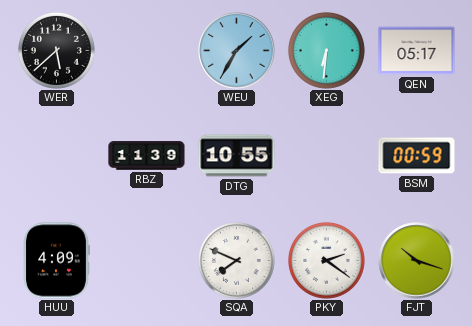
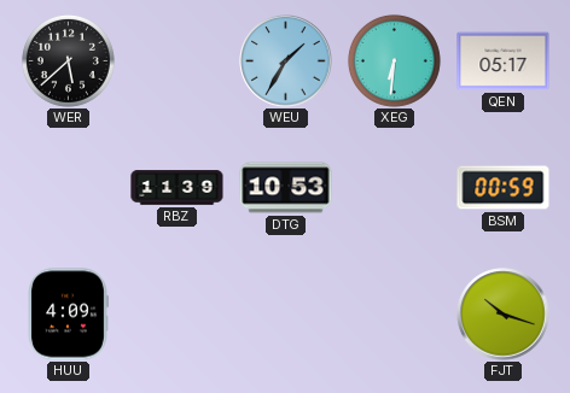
DTG: 10:55 -> 10:53 (286, 188)
SQA: 7:49 -> none (236, 260)
PKY: 2:21 -> none (326, 260)
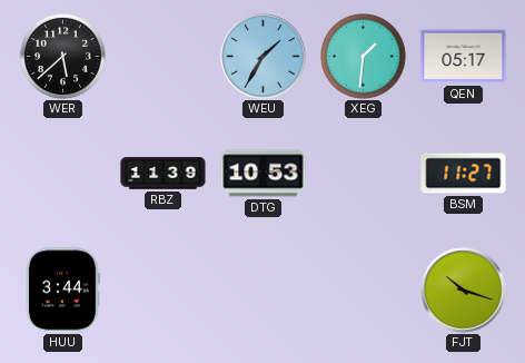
XEG: 6:31 -> 1:31 (363, 56)
BSM: 00:59 -> 11:27 (464, 174)
HUU: 4:09 -> 3:44 (62, 291)
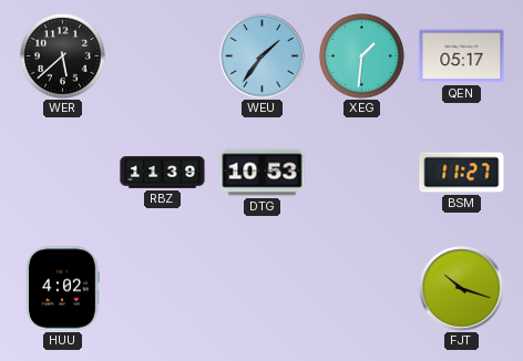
WEU: 1:35 -> 1:36 (263, 56)
HUU: 3:44 -> 4:02 (62, 289)
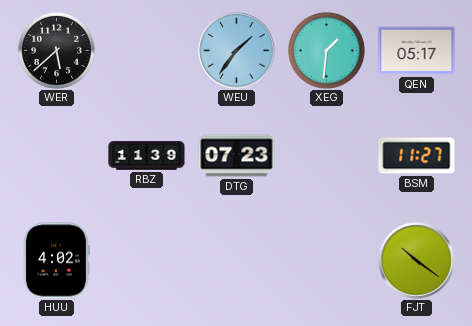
DTG: 10:53 -> 07:23 (237, 156)
FJT: 10:18 -> 10:21 (417, 261)
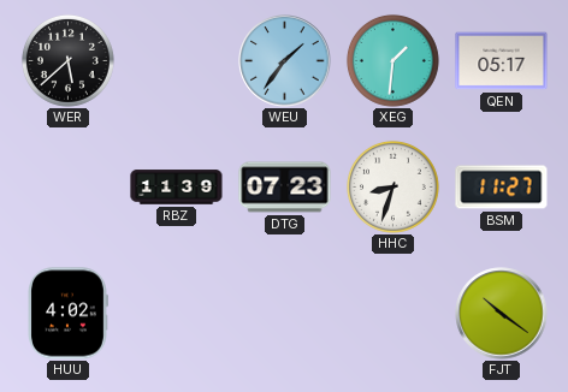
HHC: none -> 8:33 (392, 186)
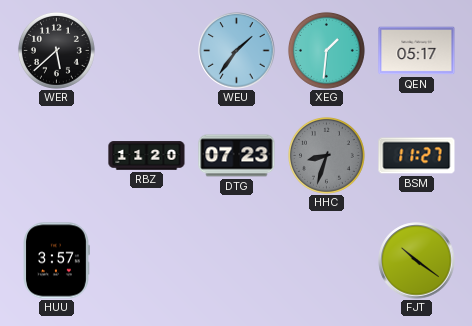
RBZ: 11:39 -> 11:20 (147, 156)
HHC dial: white -> grey (326, 155)
HUU: 4:02 -> 3:57 (56, 261)
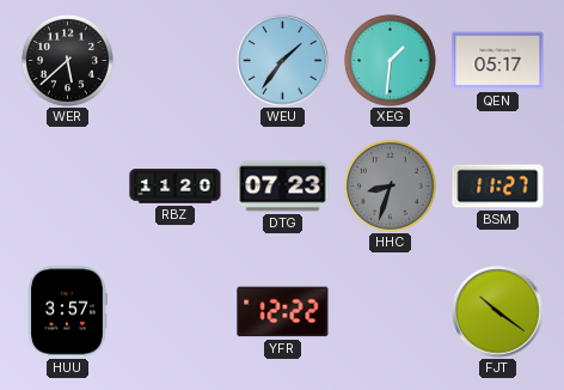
YFR: none -> 12:22 (283, 312)
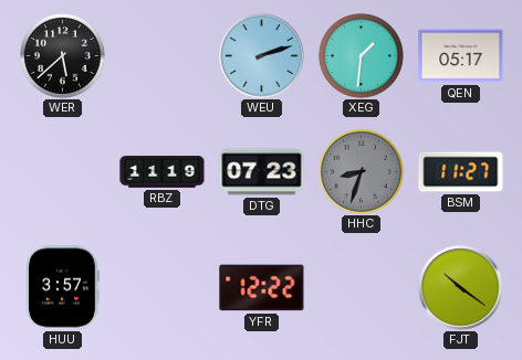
WEU: 1:36 -> 2:12 (262, 56)
RBZ: 11:20 -> 11:19 (163, 172)
